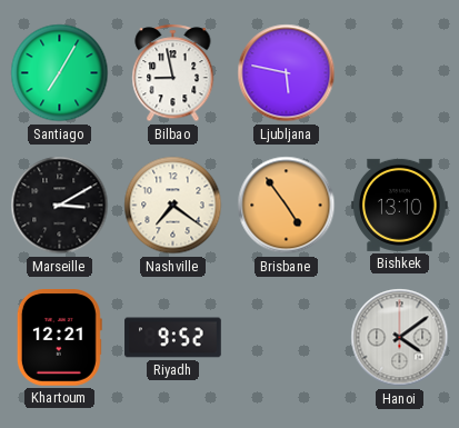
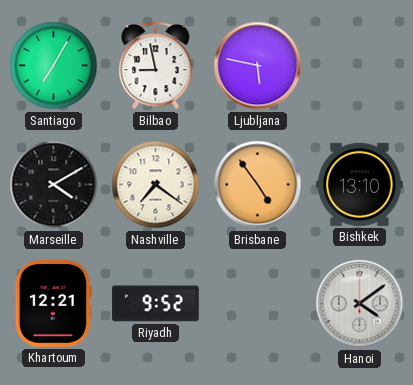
Marseille: 3:10 -> 4:10 (54, 185)
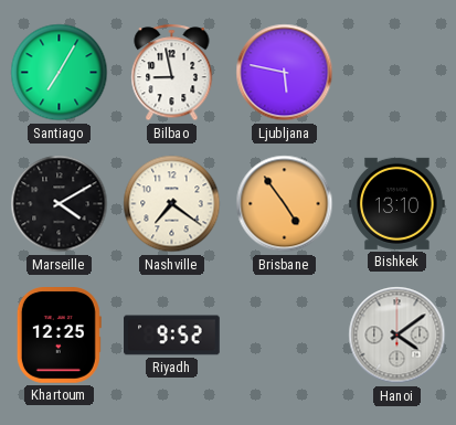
Khartoum: 12:21 -> 12:25 (59, 336)
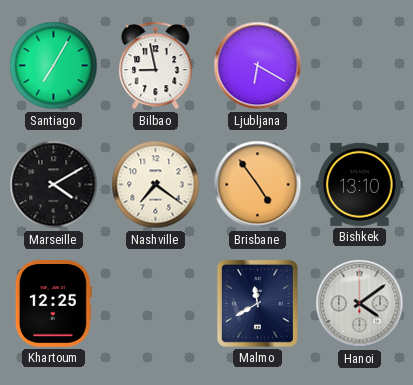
Ljubljana: 5:47 -> 6:20 (258, 66)
Riyadh: 9:52 -> none (172, 336)
Malmo: none -> 11:40 (257, 303)
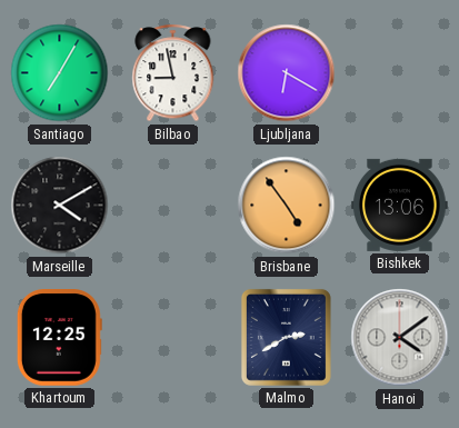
Nashville: 7:21 -> none (156, 185)
Bishkek: 13:10 -> 13:06 (400, 205)
Malmo: 11:40 -> 2:40 (286, 337)
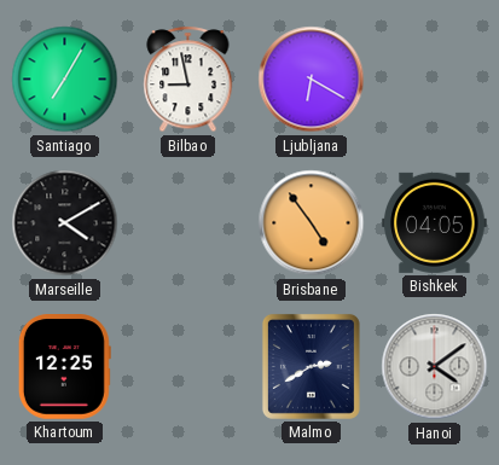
Bishkek: 13:06 -> 04:05 (435, 222)
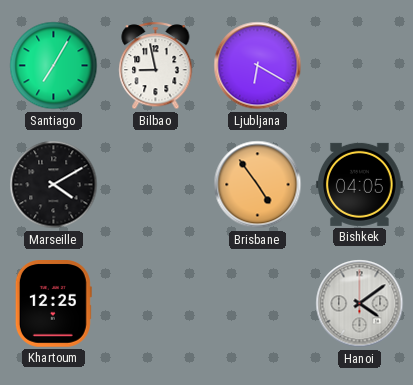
Malmo: 2:40 -> none (311, 366)
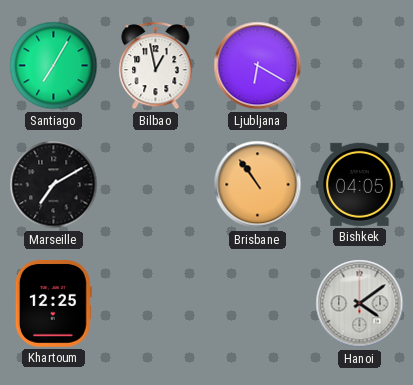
Bilbao: 8:58 -> 12:58 (156, 66)
Marseille: 4:10 -> 7:10 (54, 185)
Brisbane: 4:54 -> 10:54 (258, 185)
